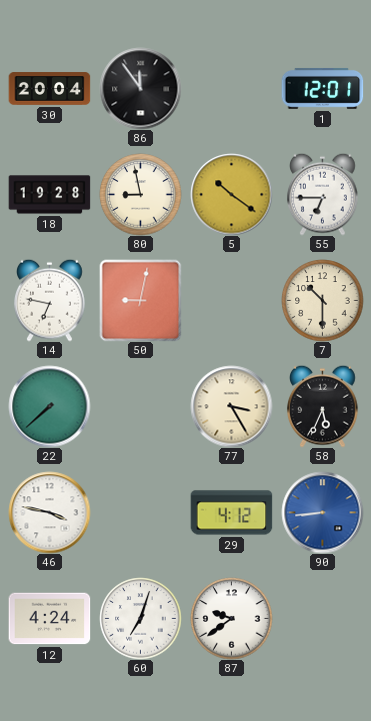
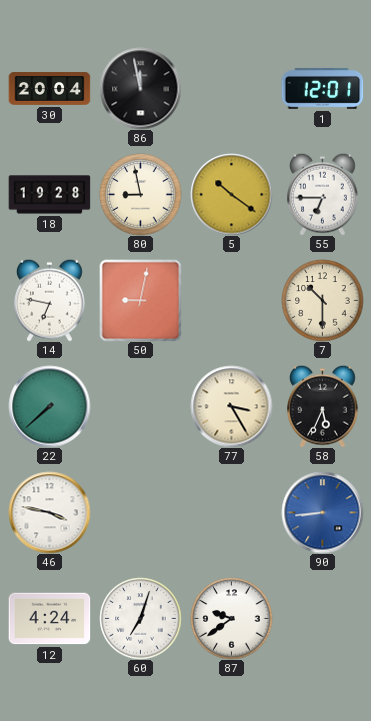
86: 11:54 -> 11:58 (140, 88)
29: 4:12 -> none (231, 513)
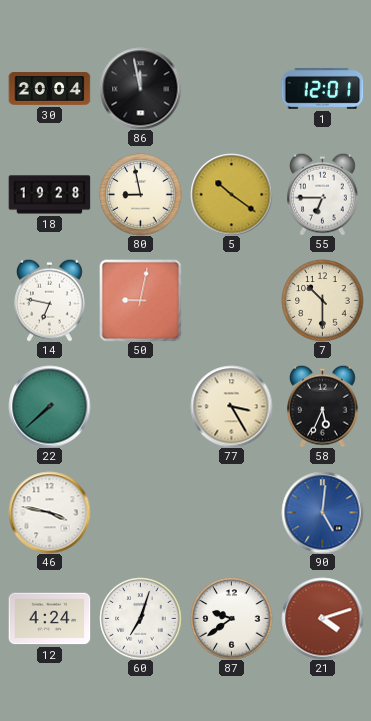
90: 8:44 -> 5:01 (322, 512)
21: none -> 4:12 (322, 618)
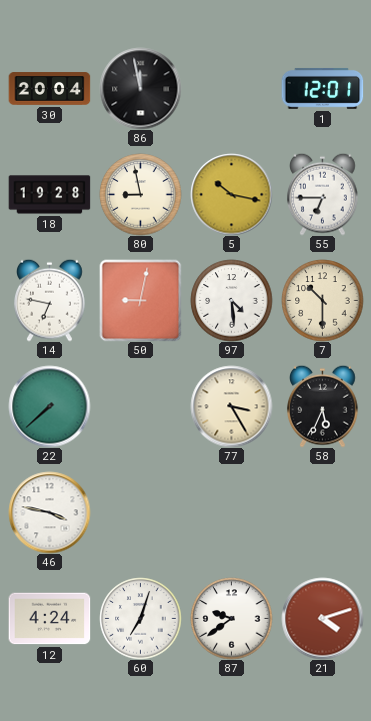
5: 10:21 -> 10:17 (231, 194)
97: none -> 4:29 (231, 300)
90: 5:01 -> none (322, 512)
